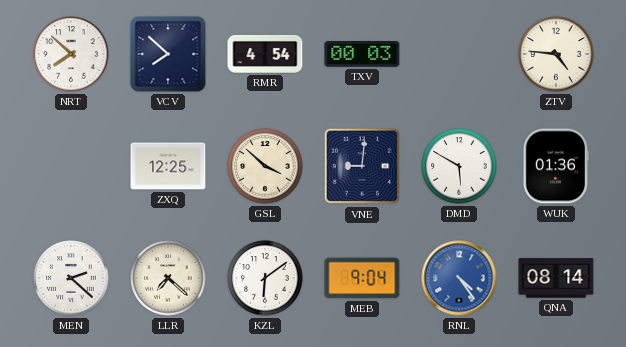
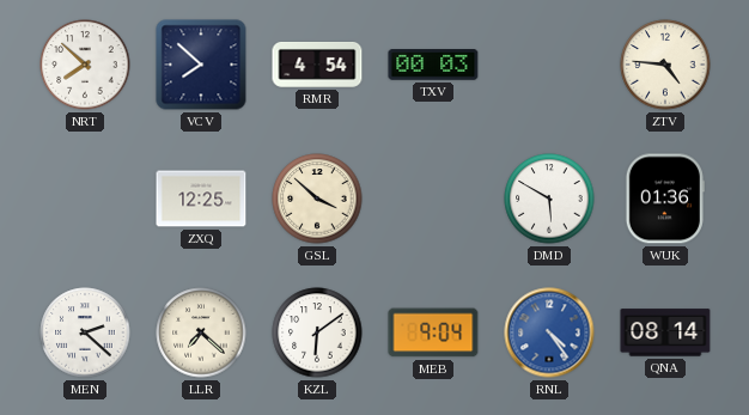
VNE: 9:01 -> none (362, 166)
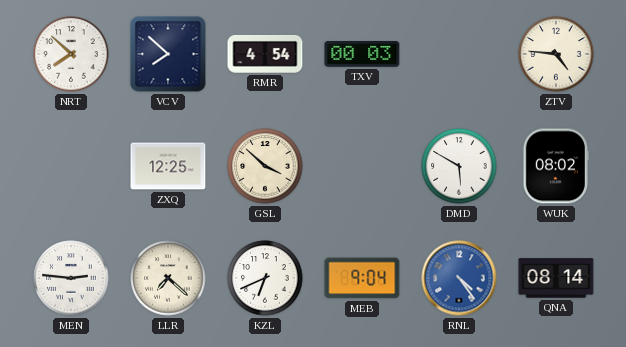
WUK: 01:36 -> 08:02 (556, 166)
MEN: 2:22 -> 2:46 (71, 278)
KZL: 6:09 -> 6:41 (265, 278)
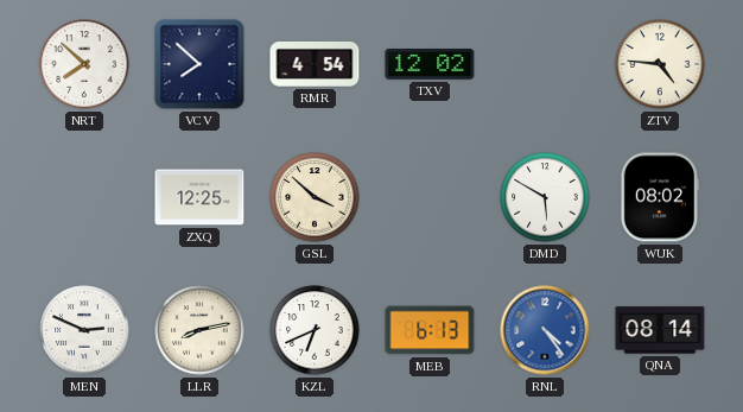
TXV: 00:03 -> 12:02 (430, 65)
MEN: 2:46 -> 2:49 (84, 330)
LLR: 7:22 -> 8:13 (199, 330)
MEB: 9:04 -> 6:13 (430, 330)
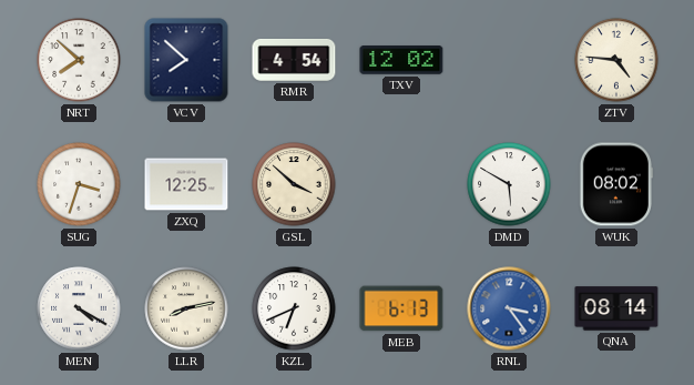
SUG: none -> 3:33 (79, 184)
MEN: 2:49 -> 4:20 (79, 308)
RNL: 4:24 -> 3:24 (509, 308)
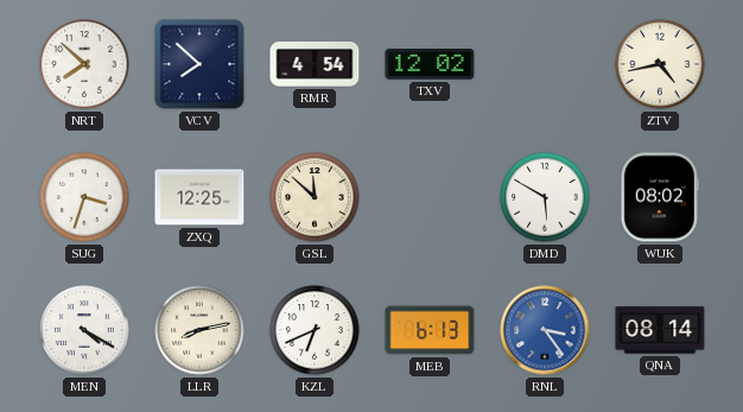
ZTV: 4:46 -> 4:43 (660, 64)
GSL: 3:52 -> 11:52 (315, 197)
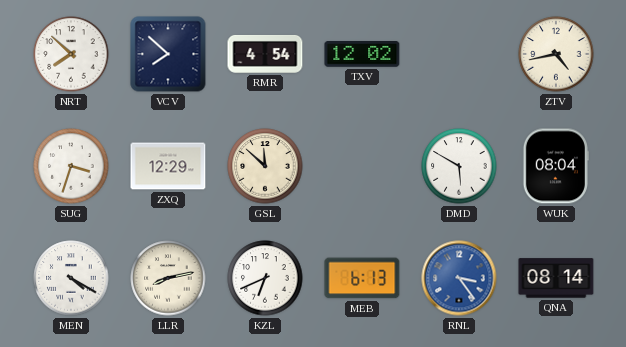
ZXQ: 12:25 -> 12:29 (168, 166)
WUK: 08:02 -> 08:04 (556, 166)
